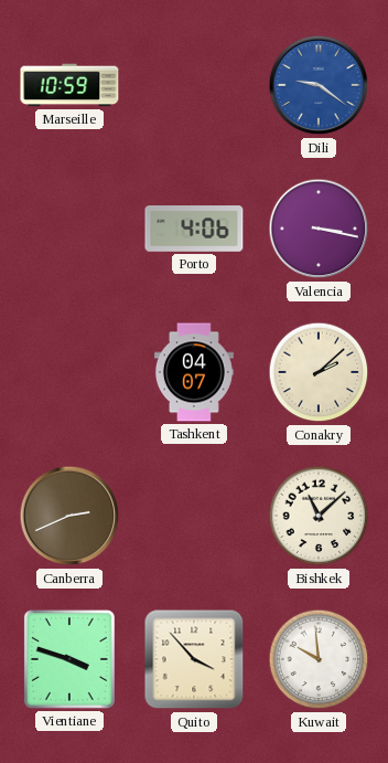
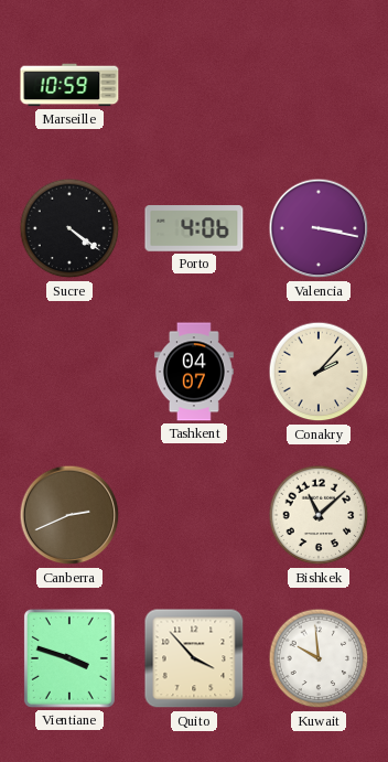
Dili: 9:21 -> none (319, 85)
Sucre: none -> 4:21 (69, 228)
Conakry: 2:08 -> 2:07 (319, 372)
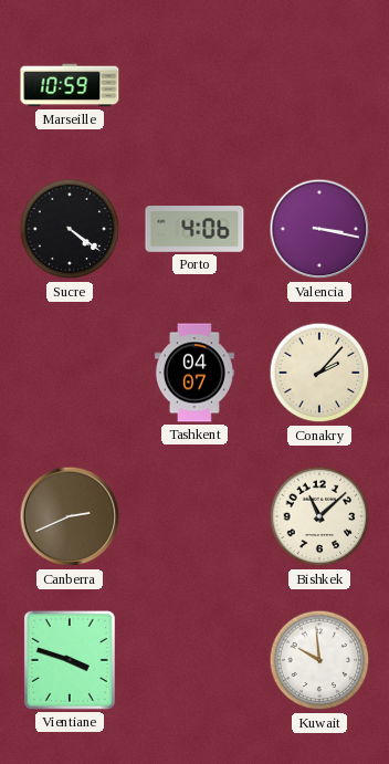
Quito: 3:53 -> none (194, 658)
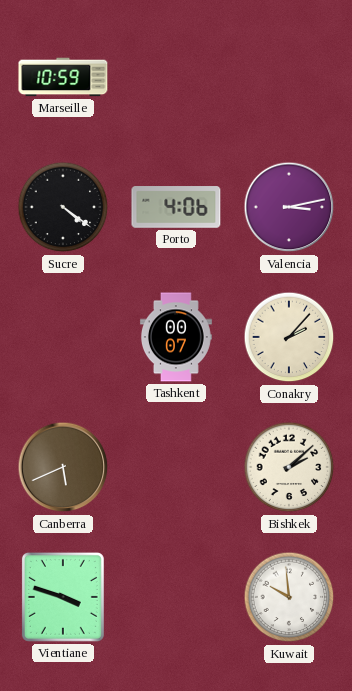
Valencia: 3:17 -> 3:13 (289, 207)
Tashkent: 04:07 -> 00:07 (176, 337)
Canberra: 2:41 -> 5:41 (63, 467)
Bishkek: 11:08 -> 2:08 (289, 467)
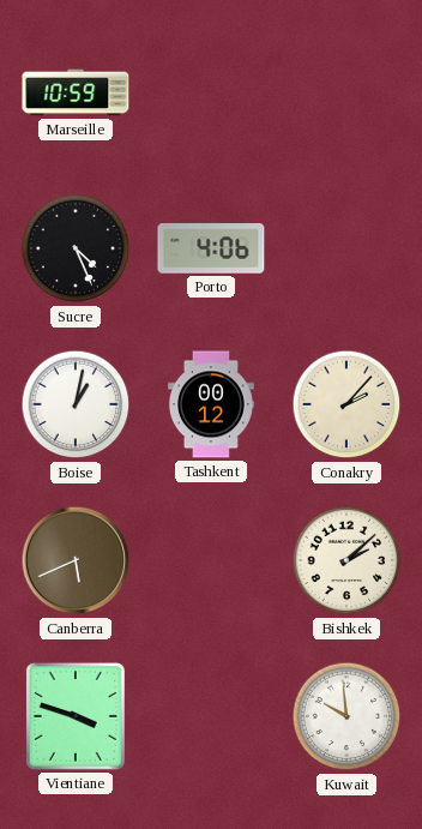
Sucre: 4:21 -> 4:26 (76, 248)
Valencia: 3:13 -> none (289, 207)
Boise: none -> 1:02 (76, 404)
Tashkent: 00:07 -> 00:12 (211, 404)
